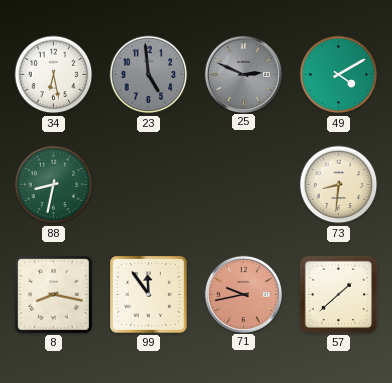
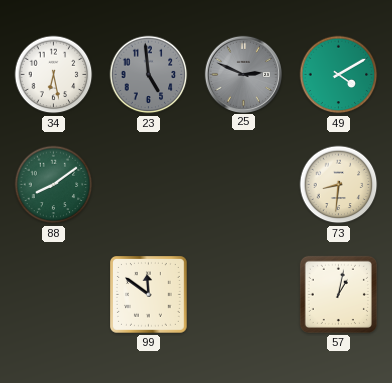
88: 8:32 -> 8:09 (54, 185)
8: 8:17 -> none (54, 295)
99: 11:54 -> 11:51 (149, 295)
71: 9:43 -> none (243, 294)
57: 1:38 -> 1:02 (338, 294)
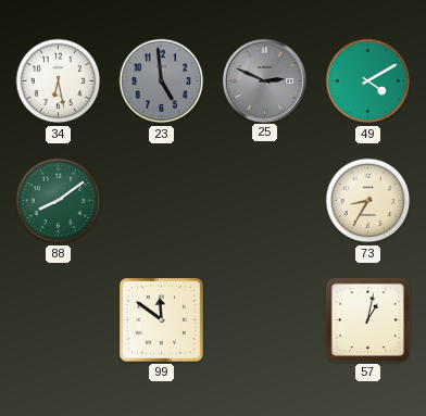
73: 8:31 -> 8:35 (368, 201)
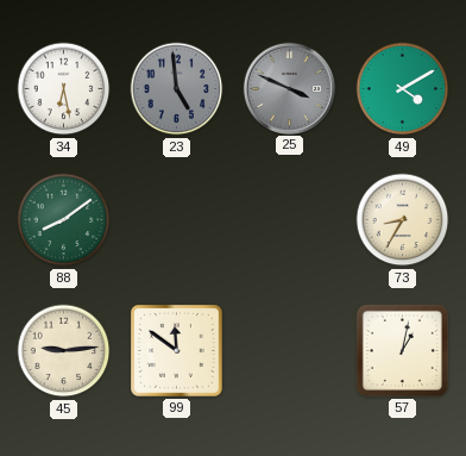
25: 2:49 -> 3:49 (289, 88)
45: none -> 9:14 (64, 351)
